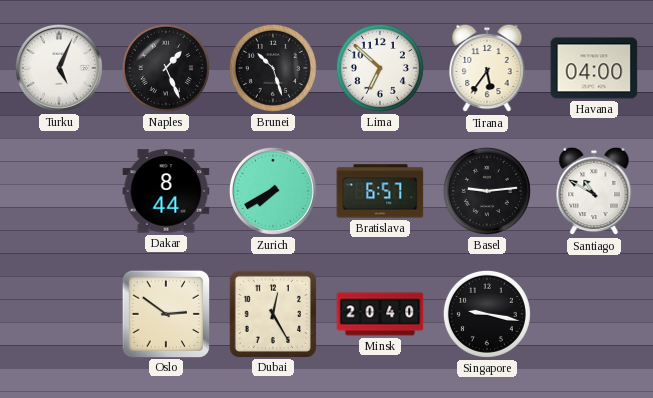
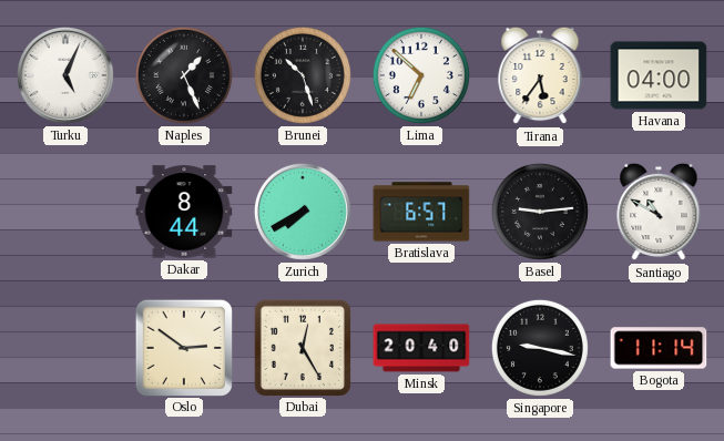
Bogota: none -> 11:14 (659, 348)
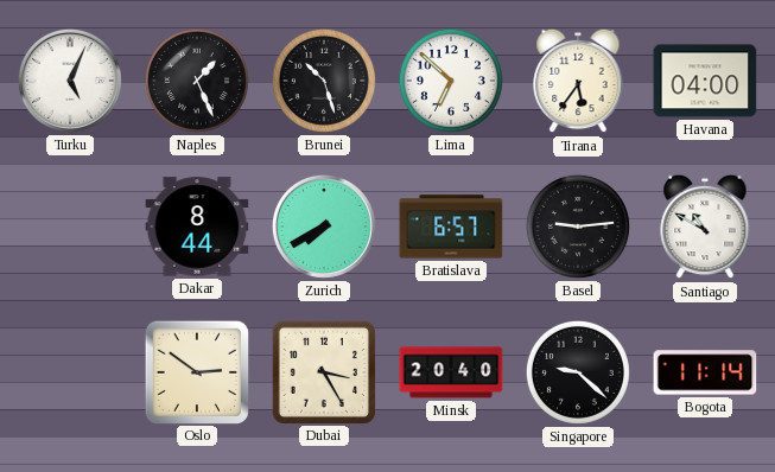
Dubai: 12:25 -> 3:25 (323, 371)
Singapore: 9:17 -> 9:22 (578, 372)
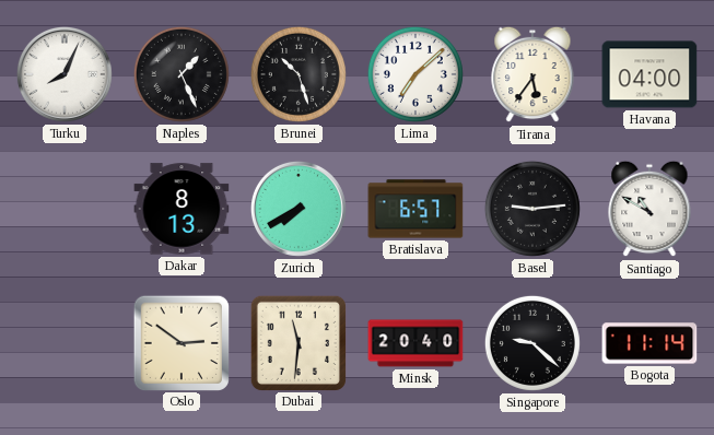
Turku: 5:04 -> 8:04 (65, 74)
Lima: 6:52 -> 7:08 (415, 74)
Dakar: 8:44 -> 8:13 (182, 209)
Dubai: 3:25 -> 11:31 (297, 342)
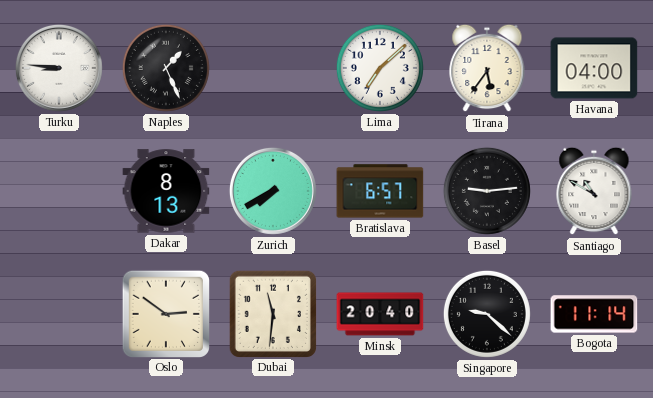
Turku: 8:04 -> 8:46 (59, 68)
Brunei: 10:27 -> none (299, 74)
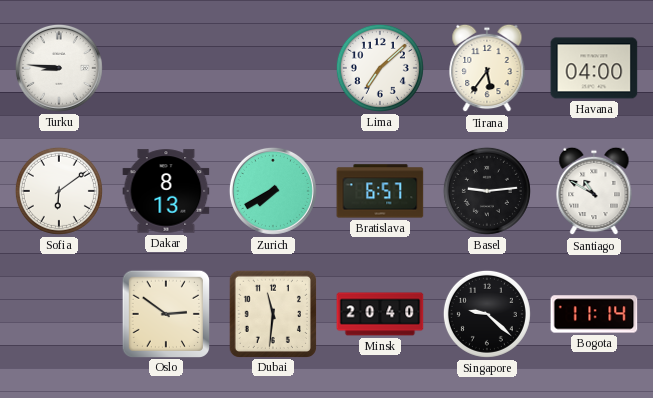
Naples: 1:26 -> none (166, 68)
Sofia: none -> 6:09 (59, 191)
